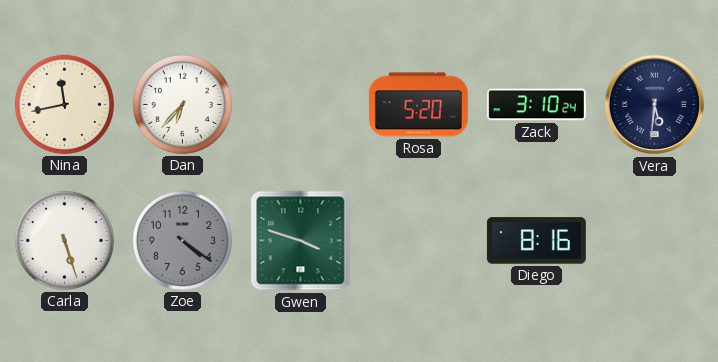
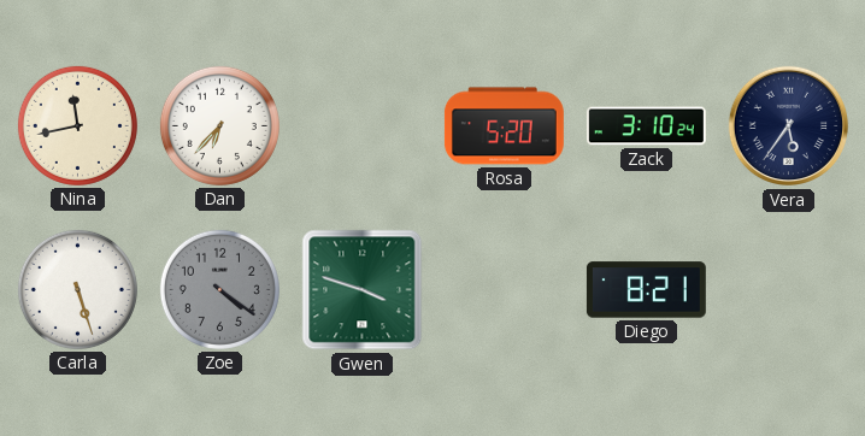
Vera: 5:31 -> 5:36 (789, 126)
Diego: 8:16 -> 8:21 (646, 290)
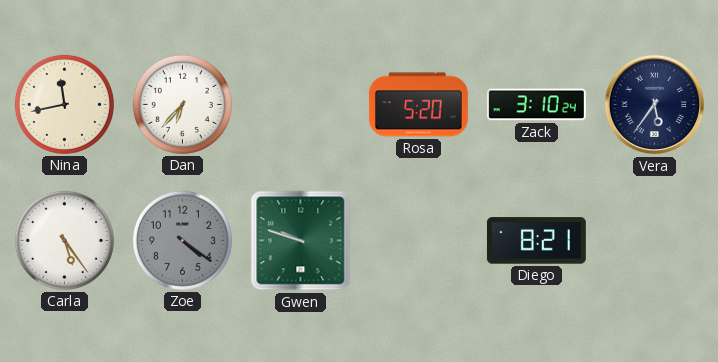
Carla: 5:27 -> 5:24 (64, 240)
Gwen: 3:48 -> 9:48 (301, 241)
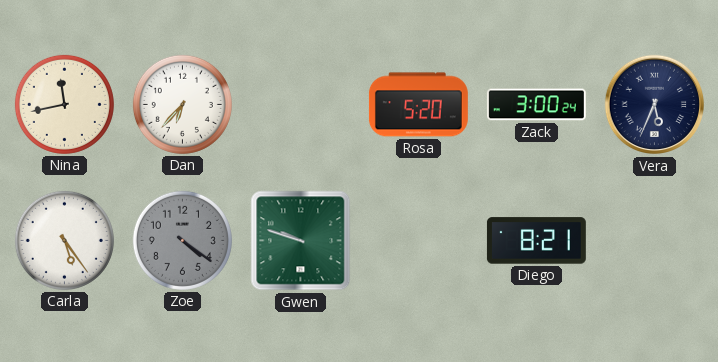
Zack: 3:10 -> 3:00 (536, 105)
Vera: 5:36 -> 5:34 (655, 105)
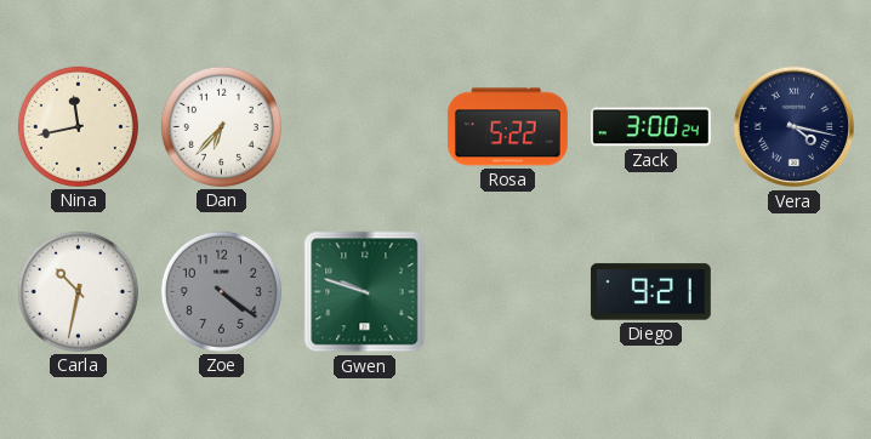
Rosa: 5:20 -> 5:22 (507, 127)
Vera: 5:34 -> 4:17 (795, 127)
Carla: 5:24 -> 10:32 (78, 291)
Diego: 8:21 -> 9:21 (650, 292)
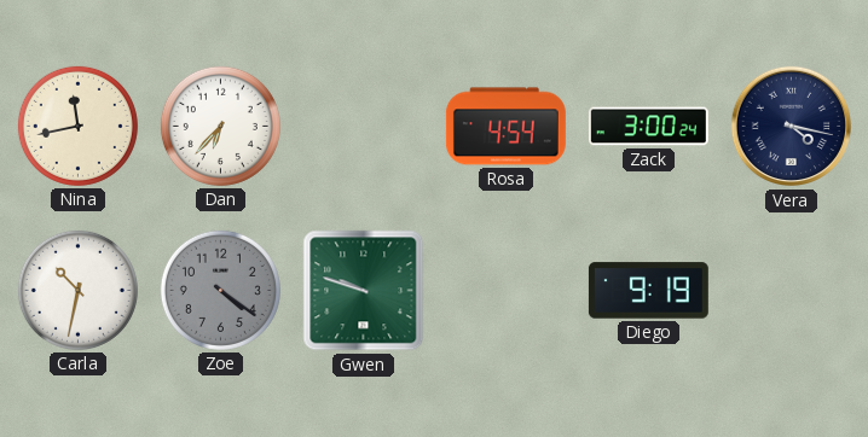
Rosa: 5:22 -> 4:54 (505, 127)
Diego: 9:21 -> 9:19 (648, 291)
